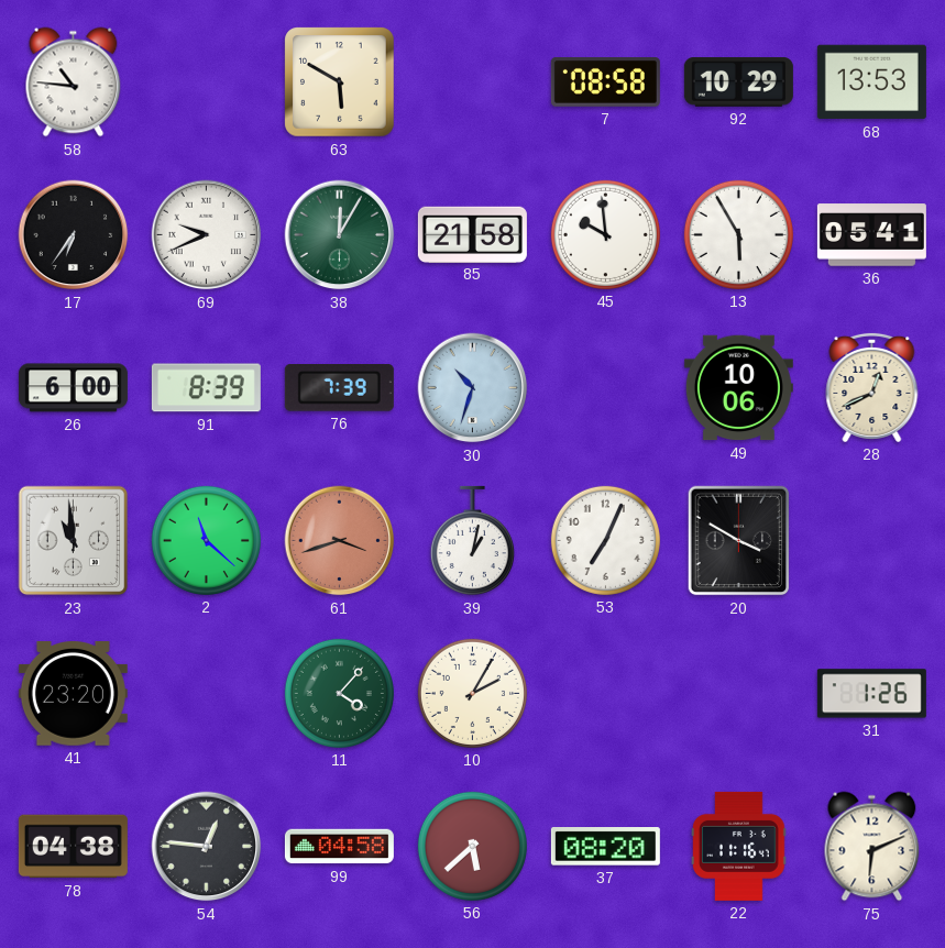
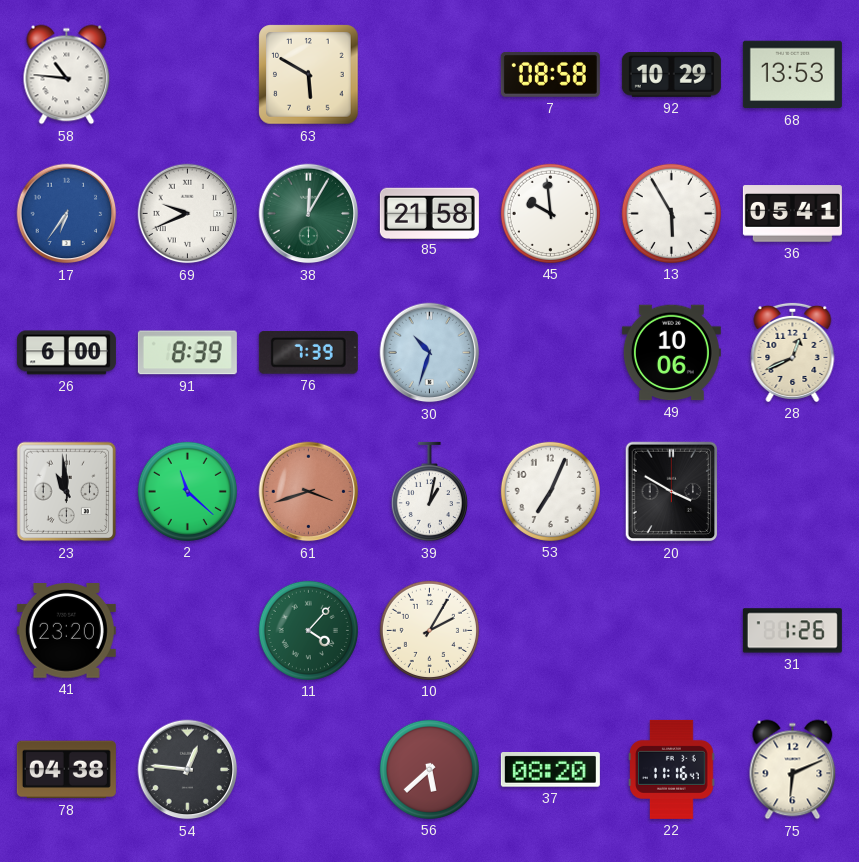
17 dial: black -> blue (67, 214)
99: 04:58 -> none (339, 847)
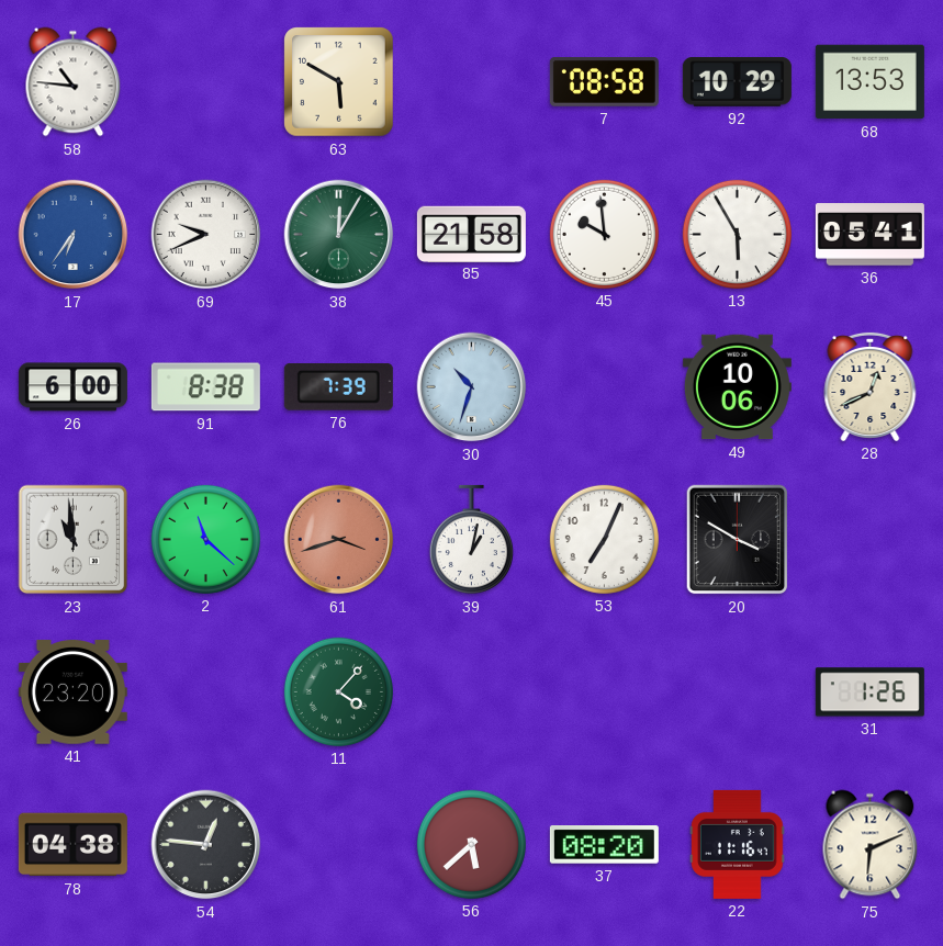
91: 8:39 -> 8:38 (205, 387)
10: 2:05 -> none (429, 630)
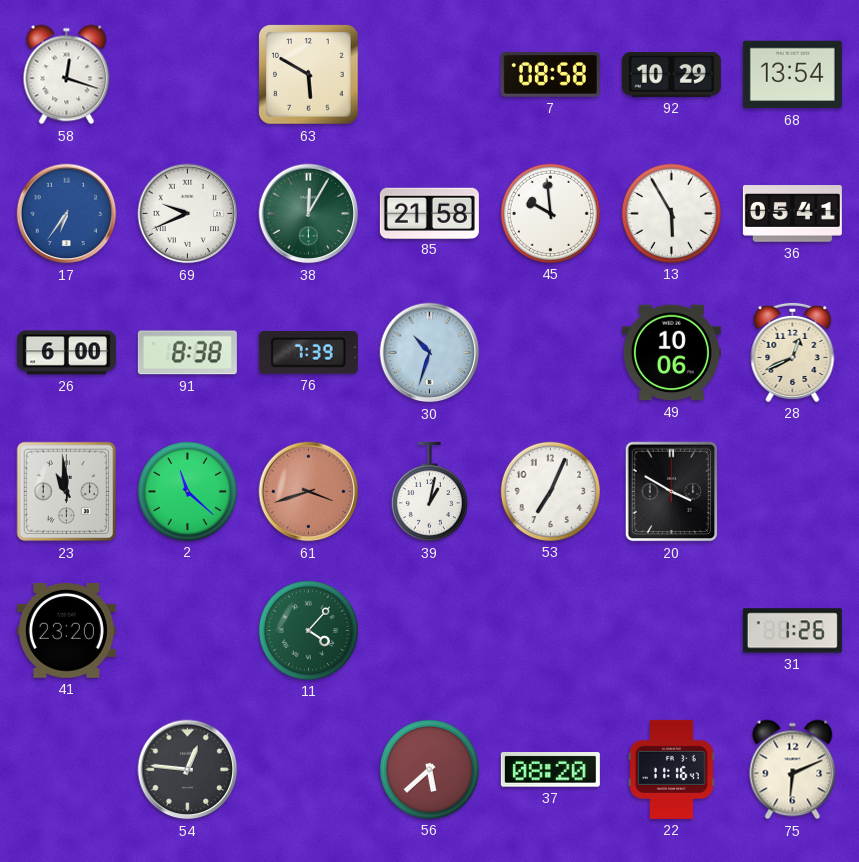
58: 10:46 -> 12:18 (67, 75)
68: 13:53 -> 13:54 (792, 75)
78: 04:38 -> none (72, 845)
